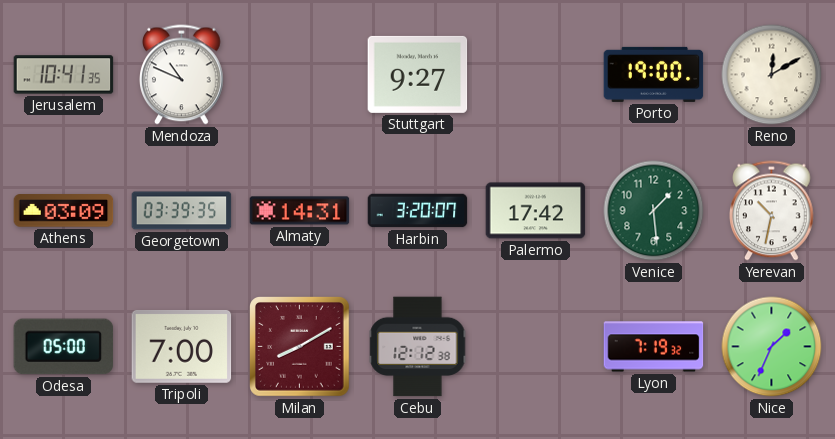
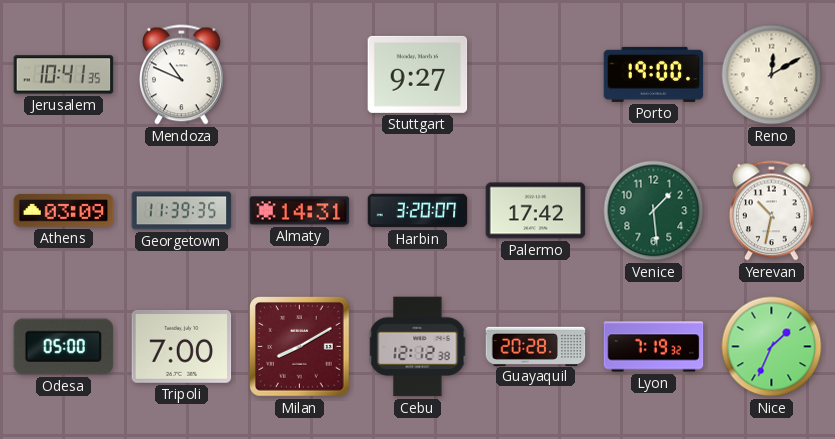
Georgetown: 03:39 -> 11:39 (182, 211)
Guayaquil: none -> 20:28 (536, 346)
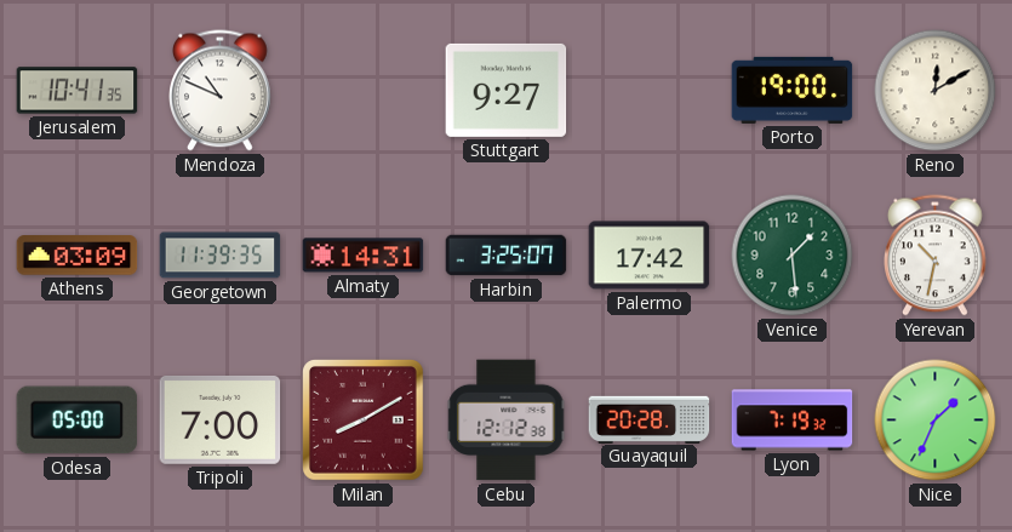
Harbin: 3:20 -> 3:25 (507, 256)
